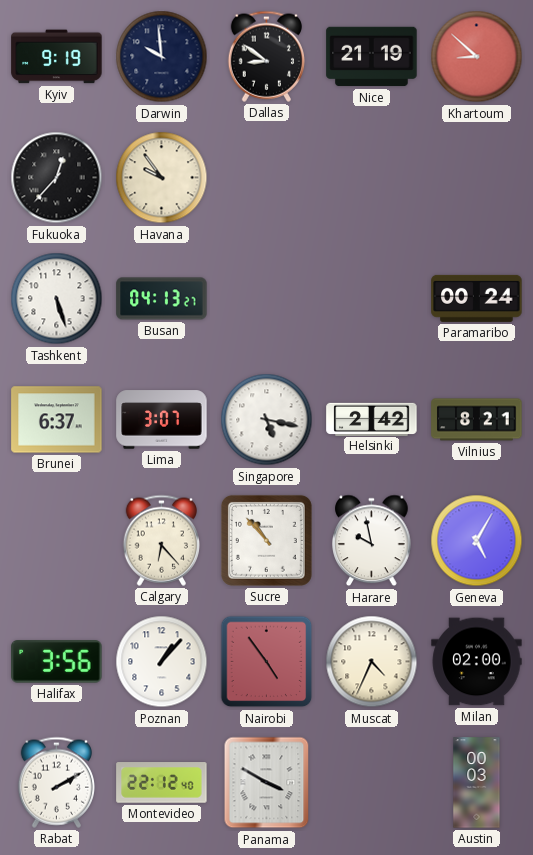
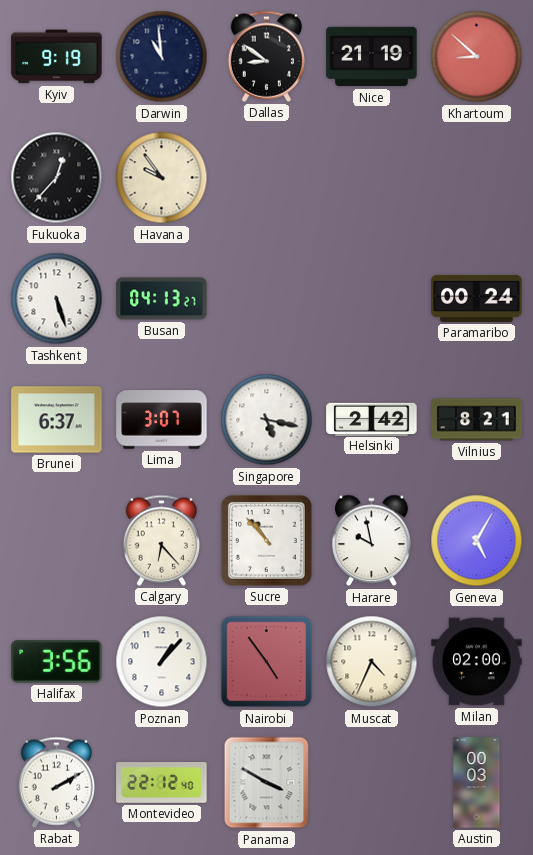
Darwin: 9:59 -> 10:59 (162, 57)
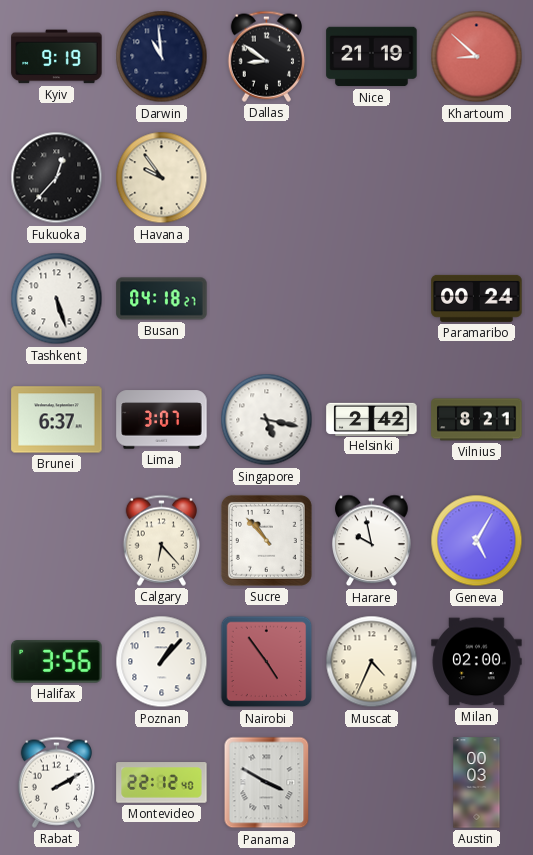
Busan: 04:13 -> 04:18 (162, 299)
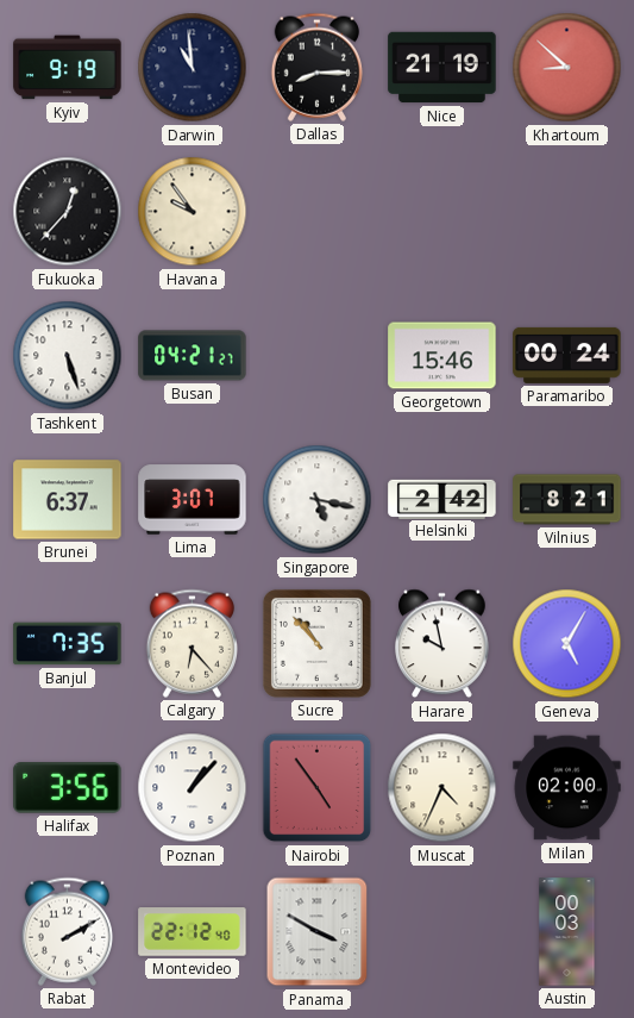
Dallas: 8:51 -> 8:15 (316, 67)
Busan: 04:18 -> 04:21 (193, 356)
Georgetown: none -> 15:46 (442, 356)
Banjul: none -> 7:35 (68, 644)
